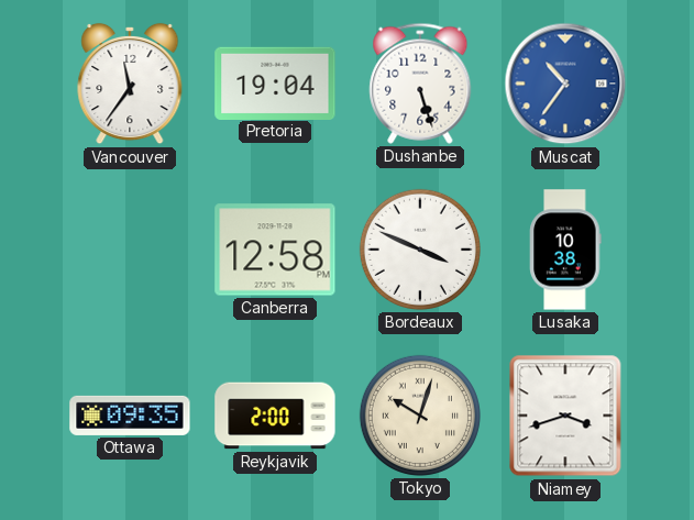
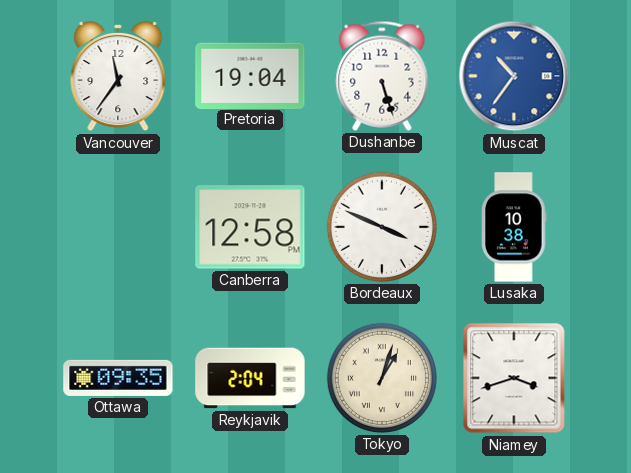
Reykjavik: 2:00 -> 2:04 (250, 378)
Tokyo: 10:03 -> 1:03 (382, 378)
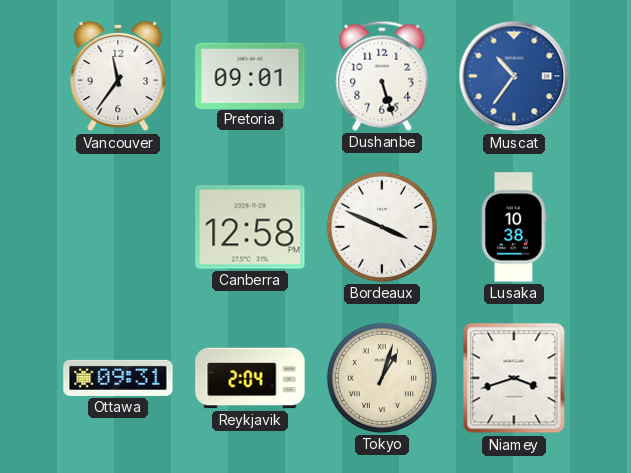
Pretoria: 19:04 -> 09:01 (250, 75)
Ottawa: 09:35 -> 09:31 (118, 378)
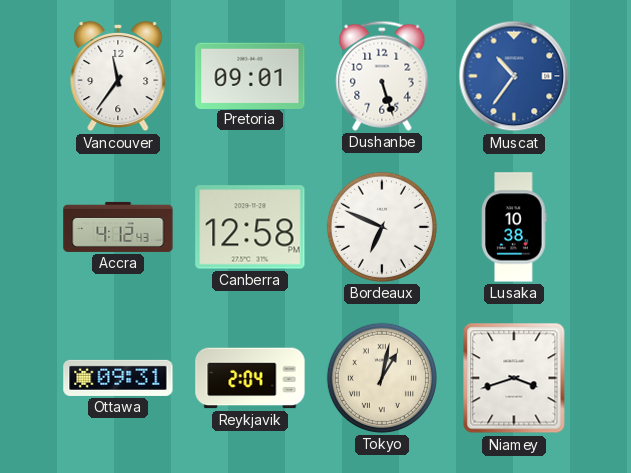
Accra: none -> 4:12 (118, 227)
Bordeaux: 3:49 -> 6:49 (382, 227)
Tokyo: 1:03 -> 1:02 (382, 378)
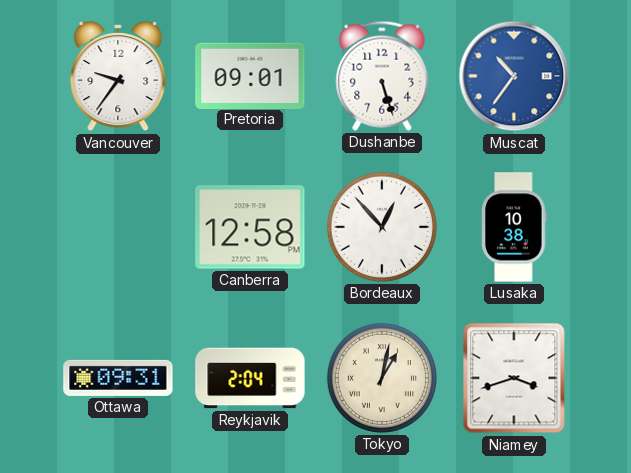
Vancouver: 11:36 -> 9:36 (118, 76)
Accra: 4:12 -> none (118, 227)
Bordeaux: 6:49 -> 12:53 (382, 227)
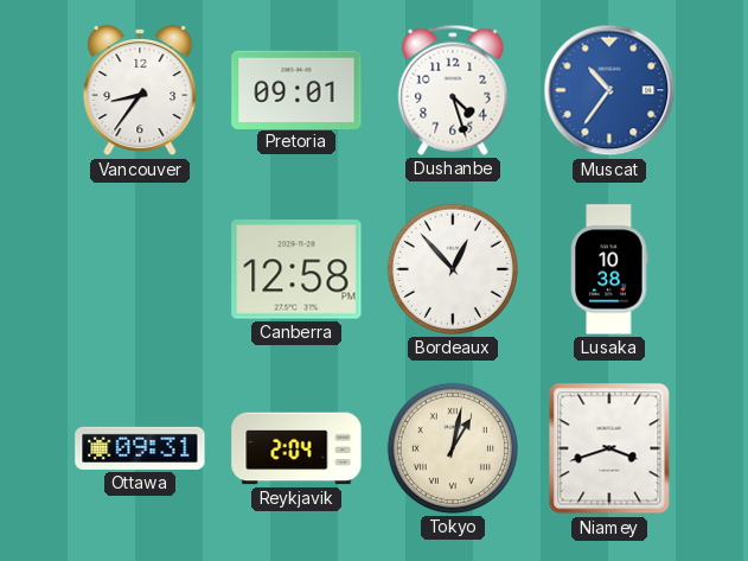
Vancouver: 9:36 -> 8:36 (140, 90)
Dushanbe: 5:27 -> 4:27 (453, 90)
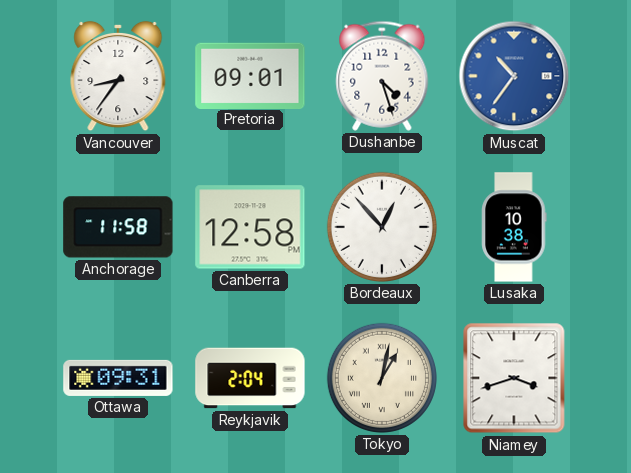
Anchorage: none -> 11:58 (118, 227)
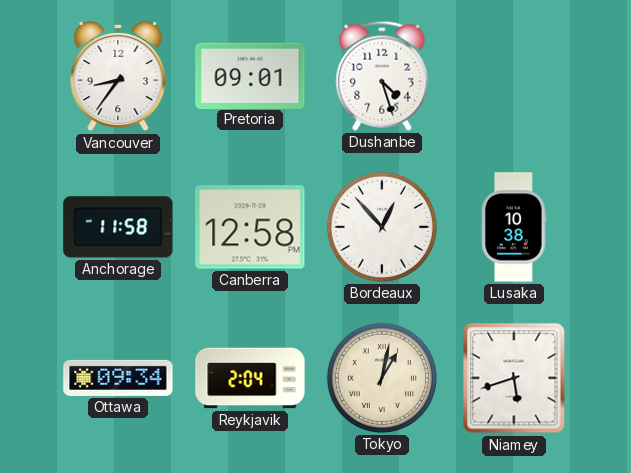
Muscat: 10:36 -> none (514, 76)
Ottawa: 09:31 -> 09:34 (118, 378)
Niamey: 3:42 -> 5:42 (514, 378)
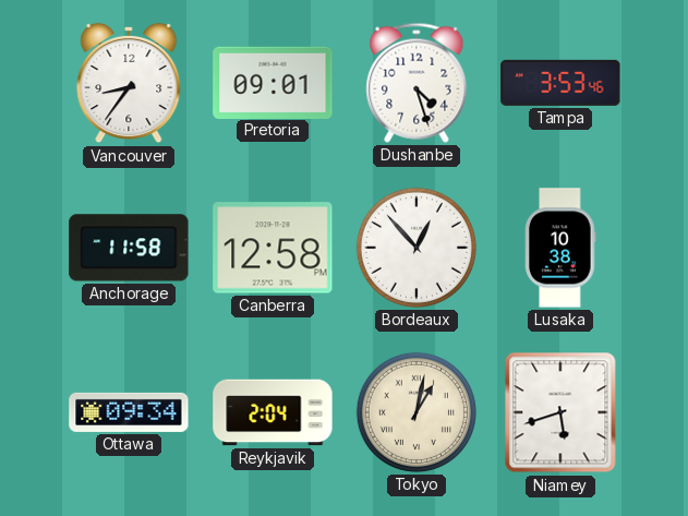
Tampa: none -> 3:53 (560, 83)
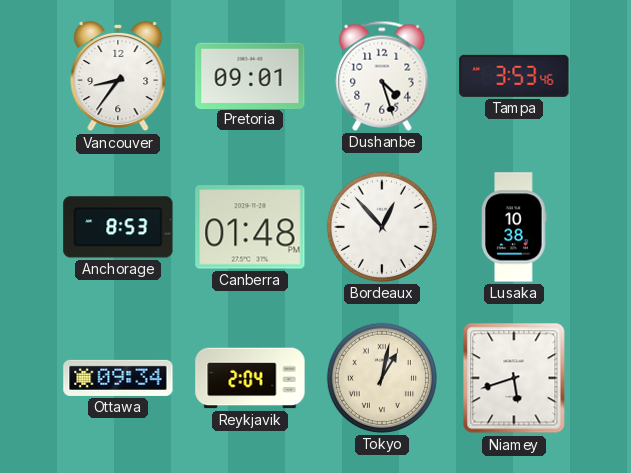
Anchorage: 11:58 -> 8:53 (118, 227)
Canberra: 12:58 -> 01:48 (250, 227)
